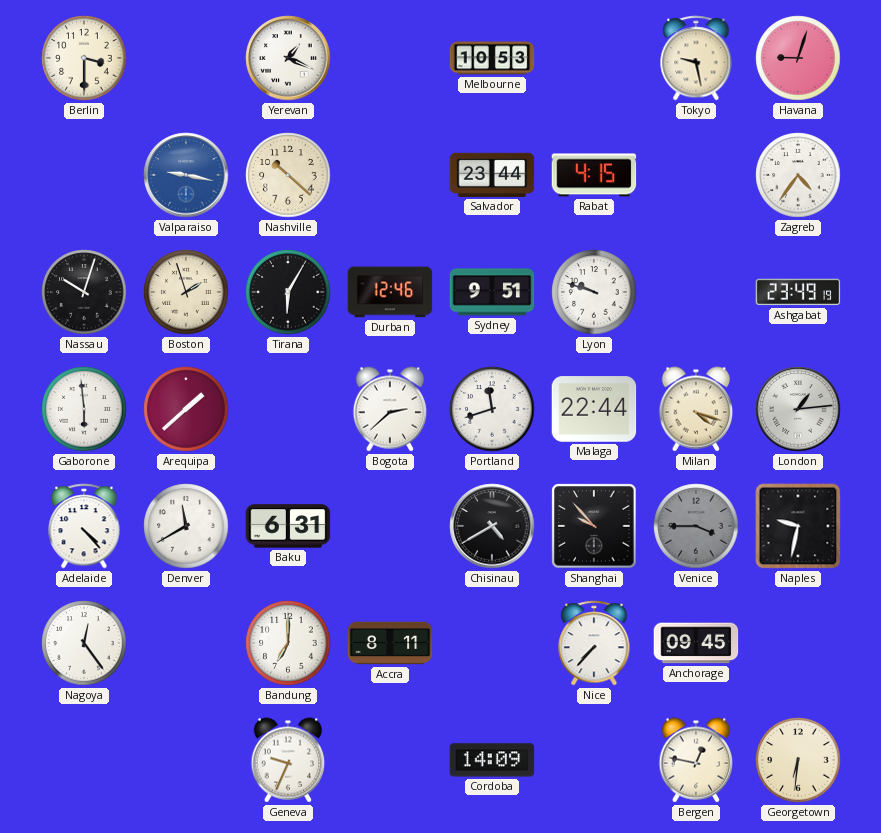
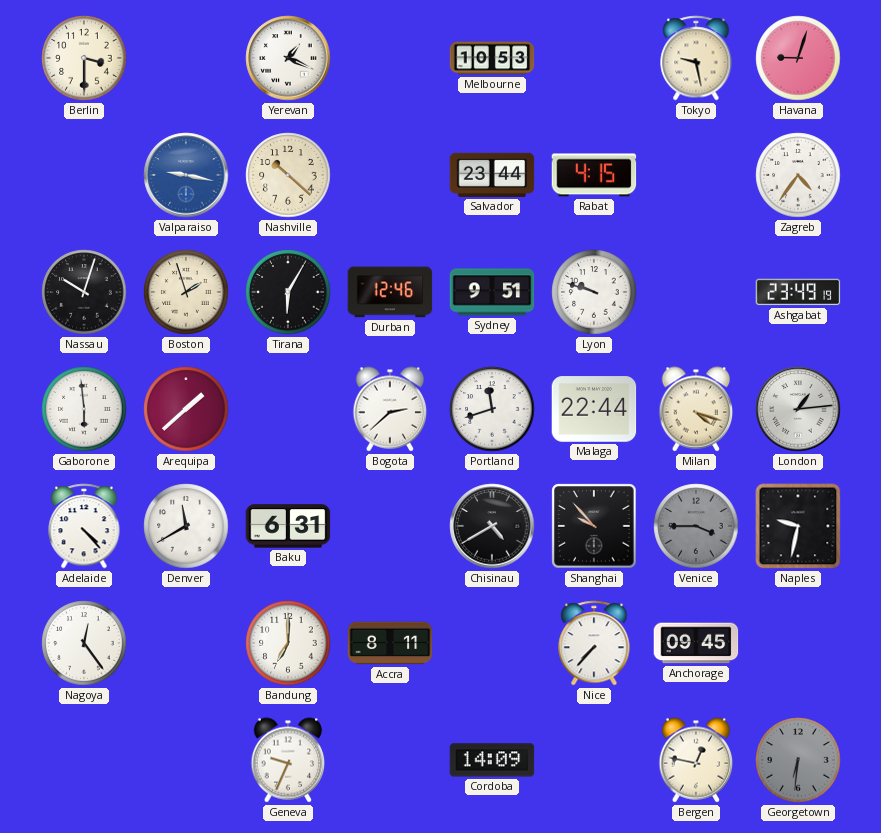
Georgetown dial: cream -> grey (798, 760)
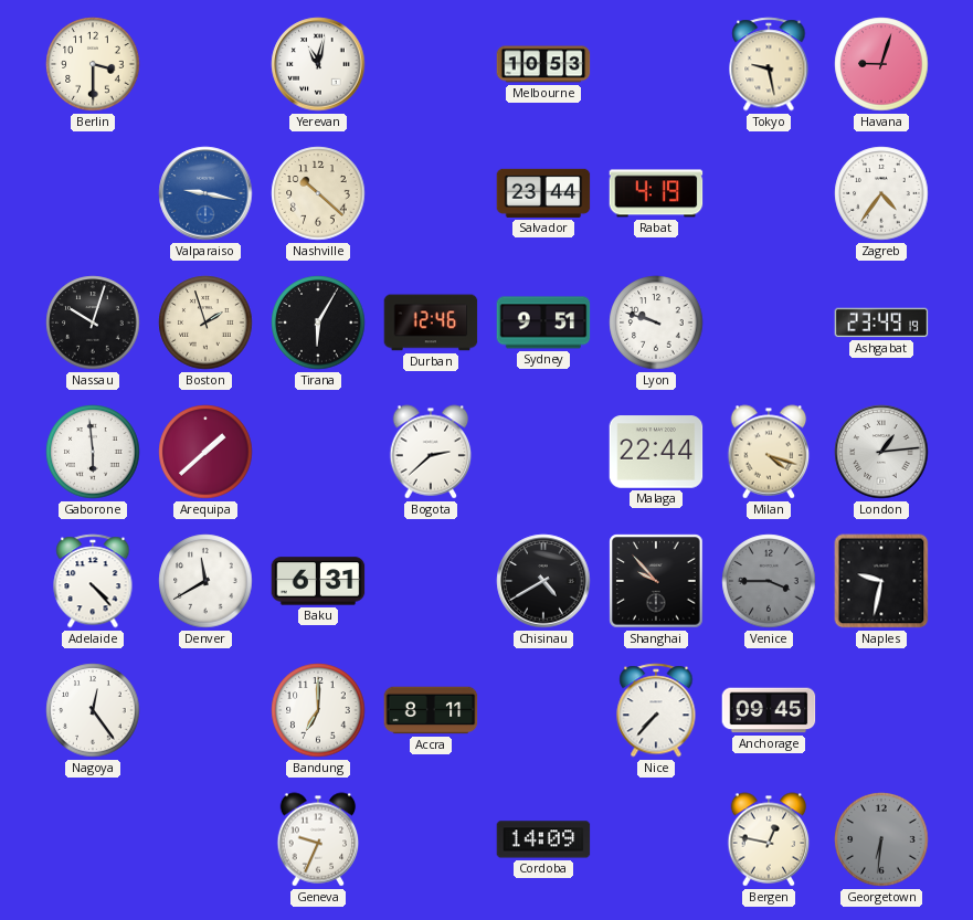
Yerevan: 1:19 -> 11:02 (318, 64)
Rabat: 4:15 -> 4:19 (656, 193)
Portland: 11:42 -> none (492, 409)
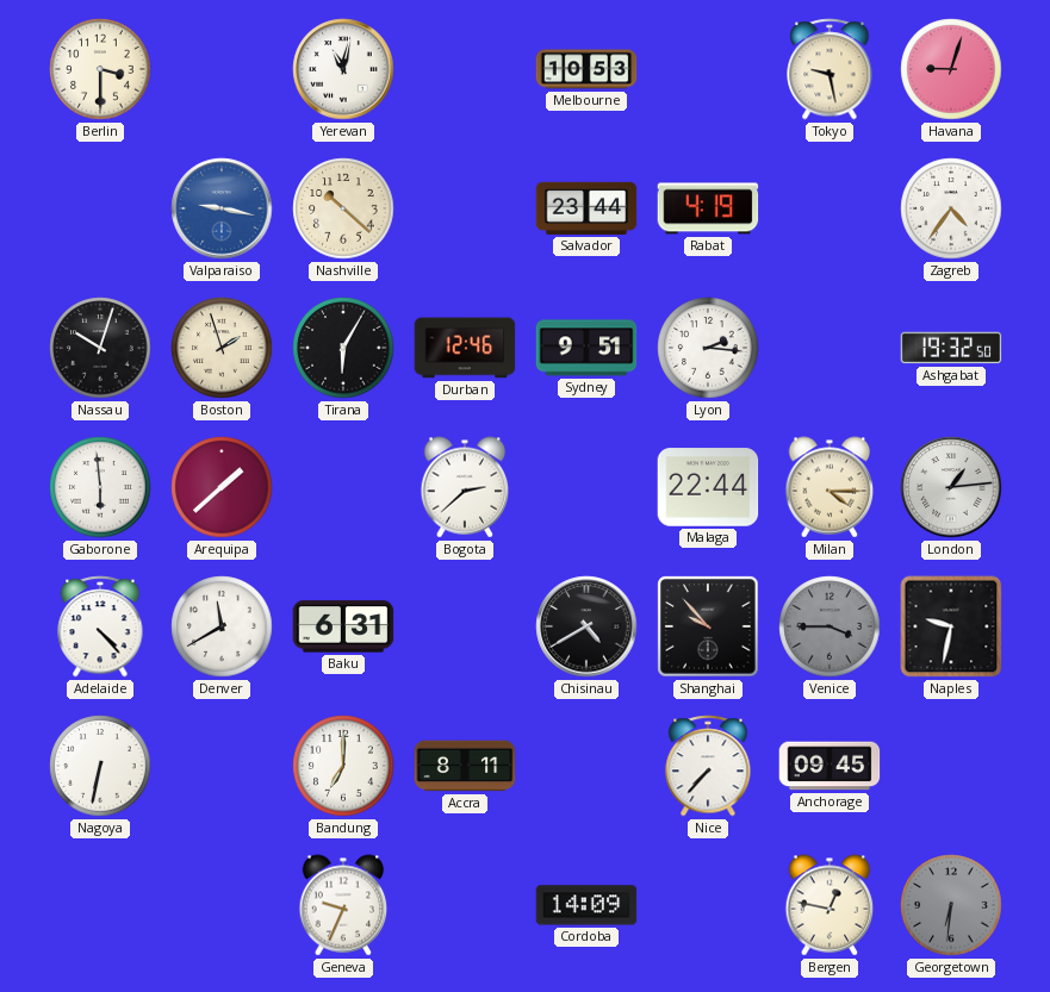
Lyon: 9:48 -> 2:16 (708, 348)
Ashgabat: 23:49 -> 19:32 (951, 348)
Milan: 4:18 -> 4:15 (830, 487)
Nagoya: 12:24 -> 6:32 (100, 766)
